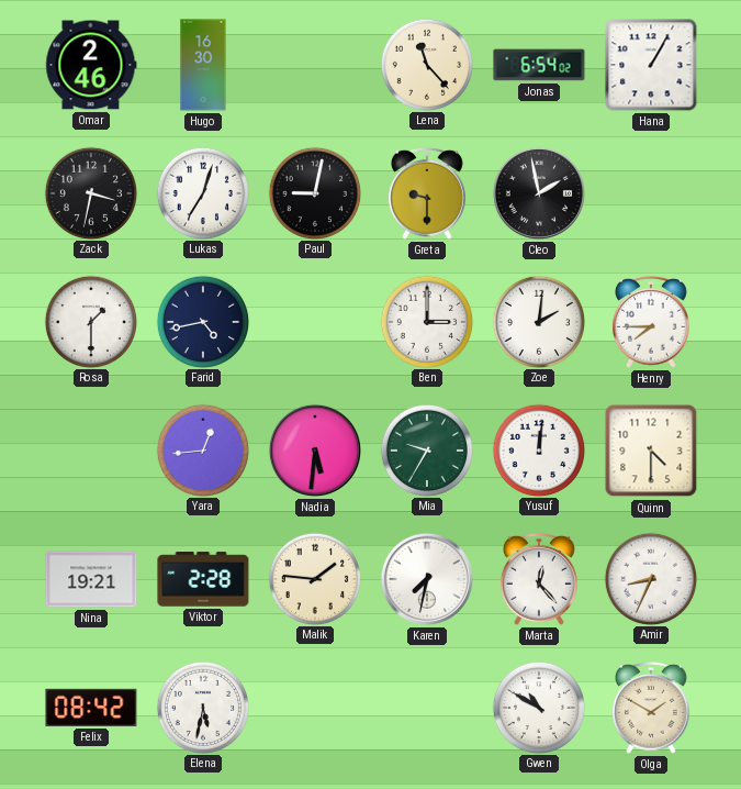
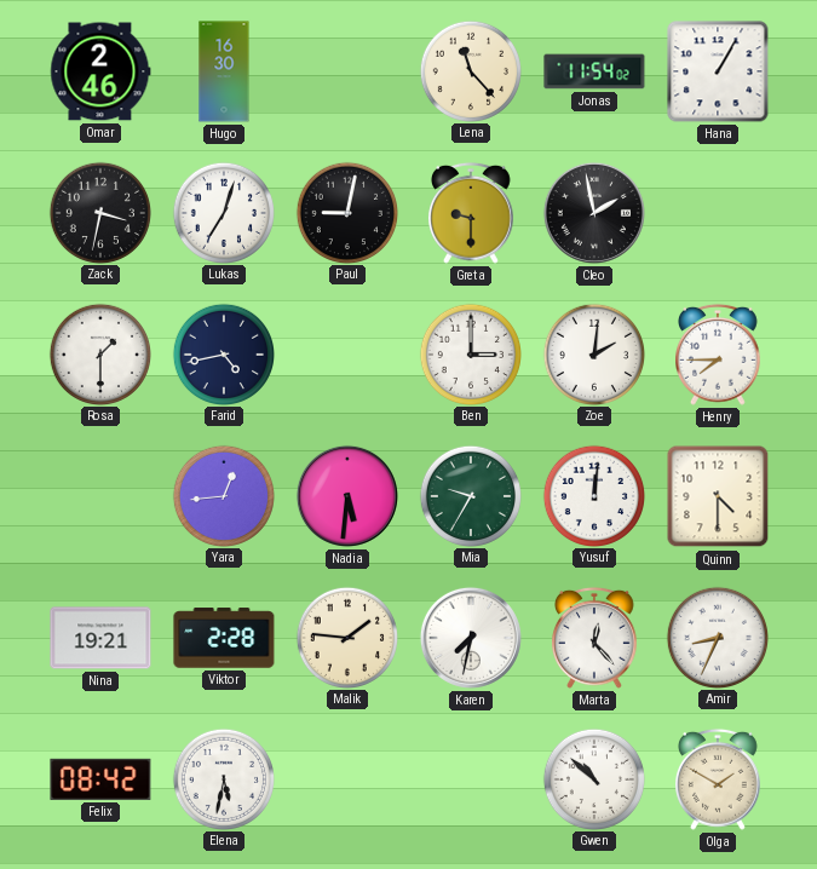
Jonas: 6:54 -> 11:54 (594, 71)
Gwen: 10:50 -> 10:52 (593, 778)
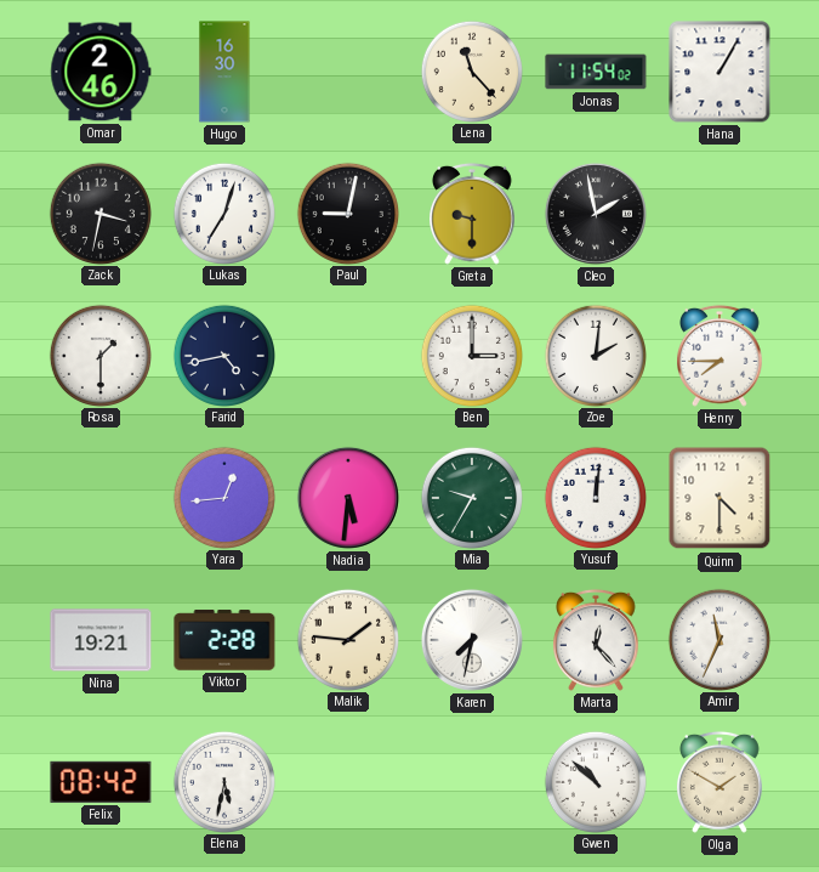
Amir: 8:34 -> 11:34 (718, 639)
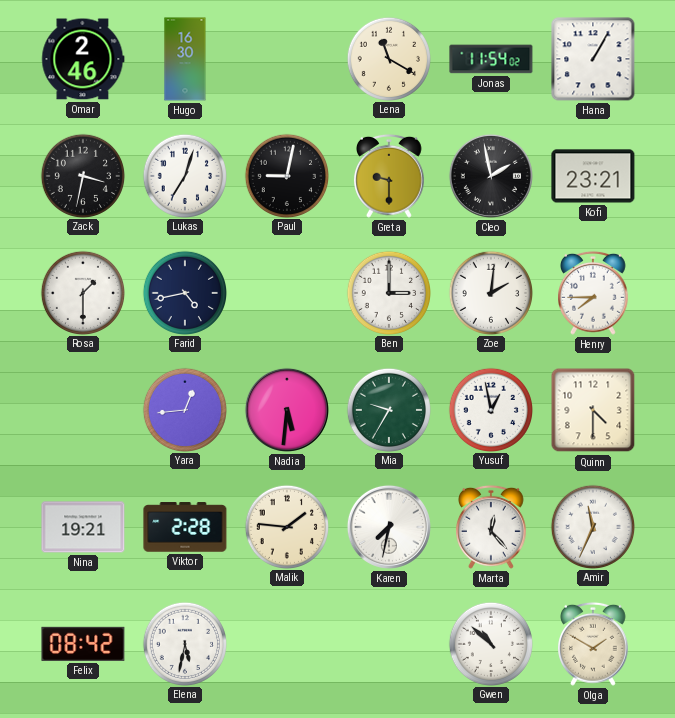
Lena: 11:23 -> 11:20 (388, 58)
Kofi: none -> 23:21 (593, 176)
Yusuf: 12:01 -> 12:58 (490, 409)
